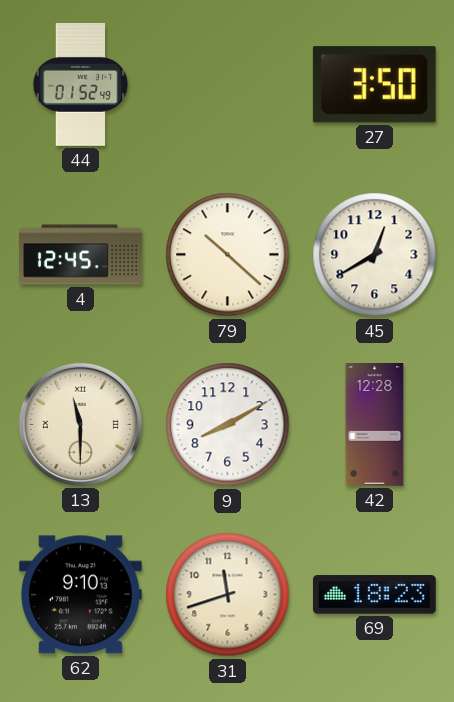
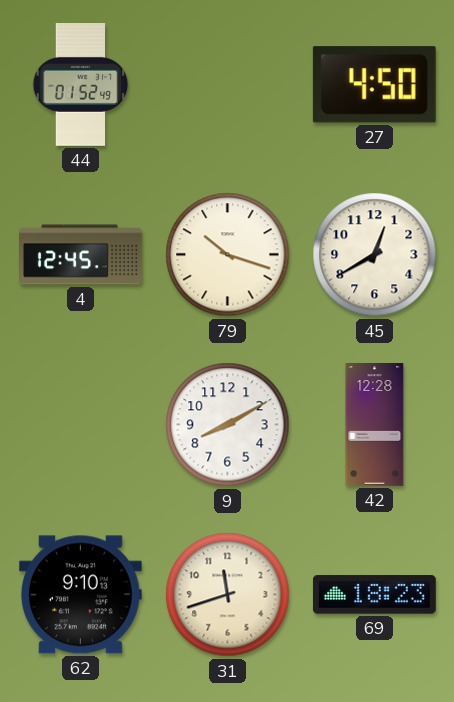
27: 3:50 -> 4:50 (374, 85)
79: 10:22 -> 10:18 (228, 255)
13: 11:30 -> none (80, 424)
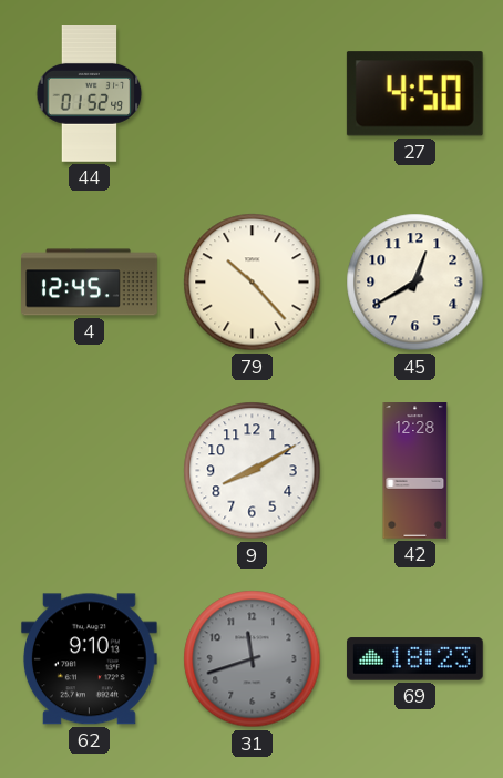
79: 10:18 -> 10:23 (253, 283)
31 dial: cream -> grey (253, 659)
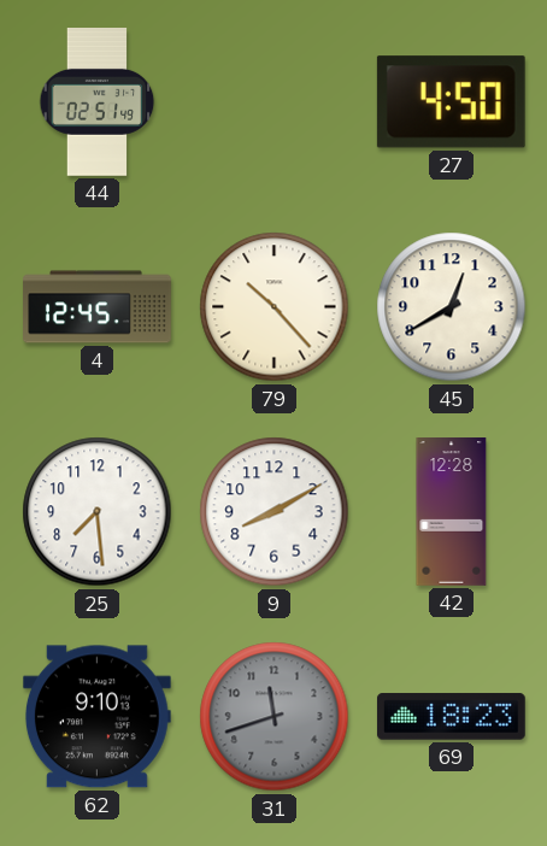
44: 01:52 -> 02:51 (98, 102)
25: none -> 7:29 (98, 512)
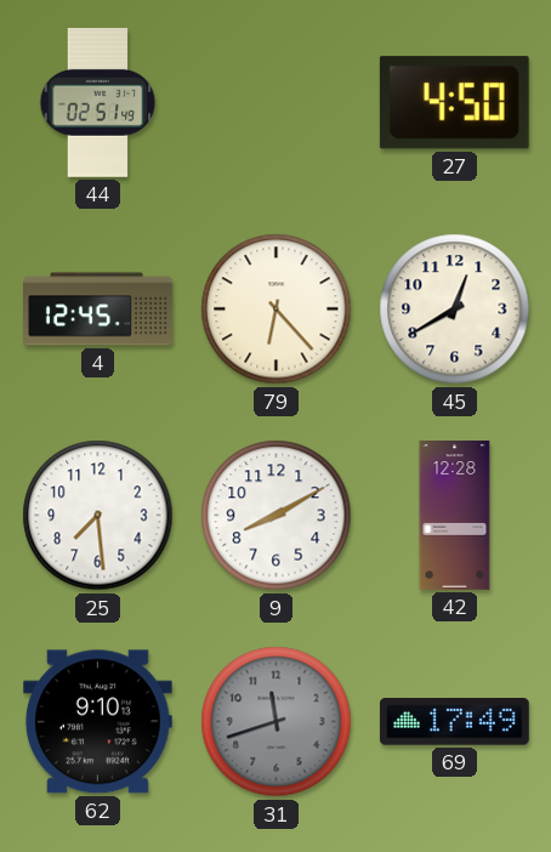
79: 10:23 -> 6:23 (277, 309)
69: 18:23 -> 17:49 (454, 722)
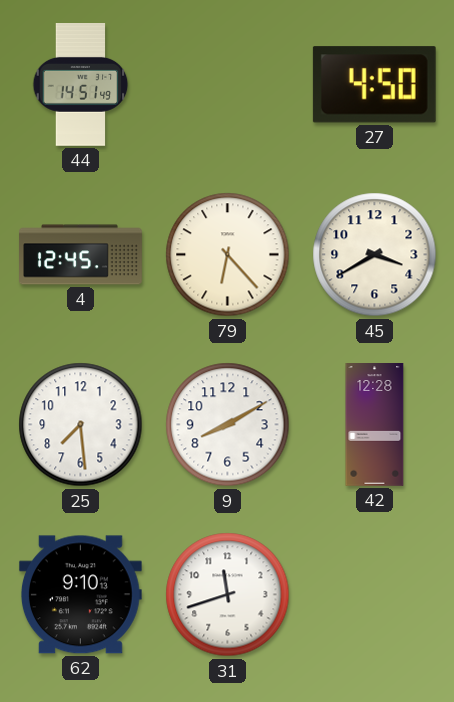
44: 02:51 -> 14:51 (81, 85)
45: 12:40 -> 3:40 (375, 255)
31 dial: grey -> white (228, 595)
69: 17:49 -> none (454, 722)
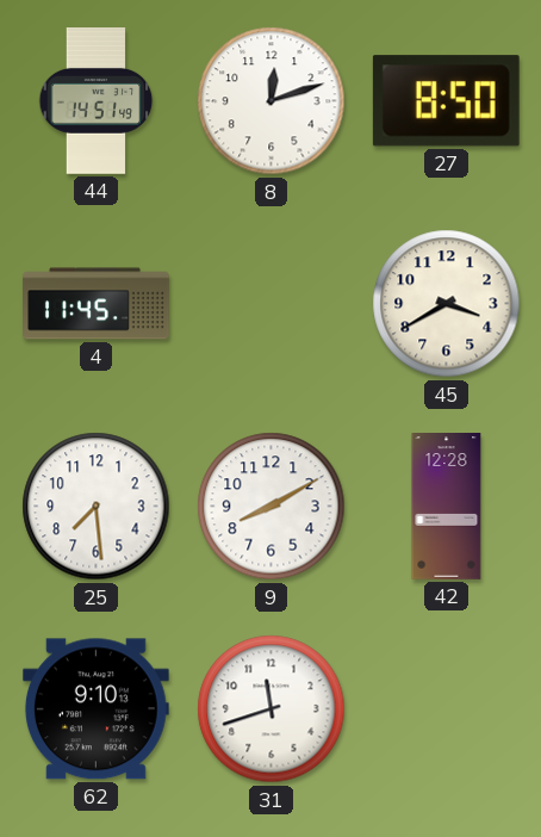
8: none -> 12:12 (272, 101)
27: 4:50 -> 8:50 (446, 101)
4: 12:45 -> 11:45 (97, 304)
79: 6:23 -> none (228, 255)
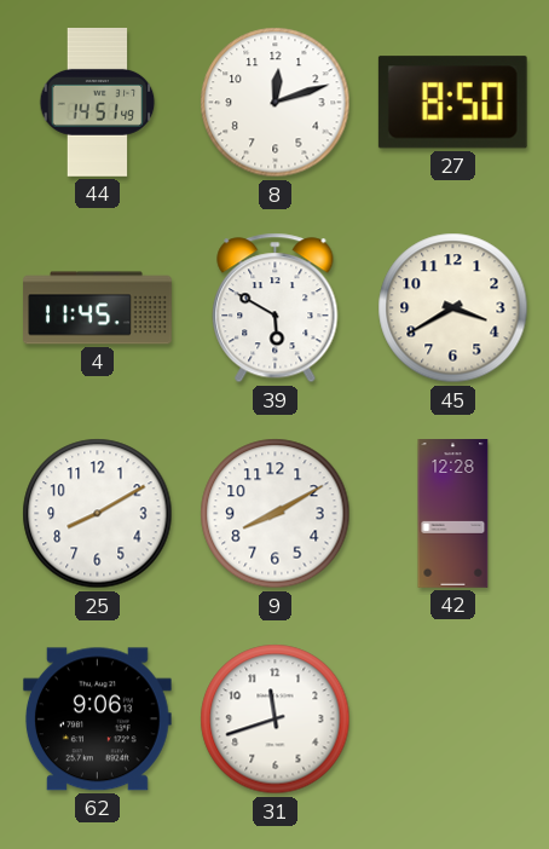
39: none -> 5:50 (276, 308)
25: 7:29 -> 8:10 (98, 514)
62: 9:10 -> 9:06 (97, 720)
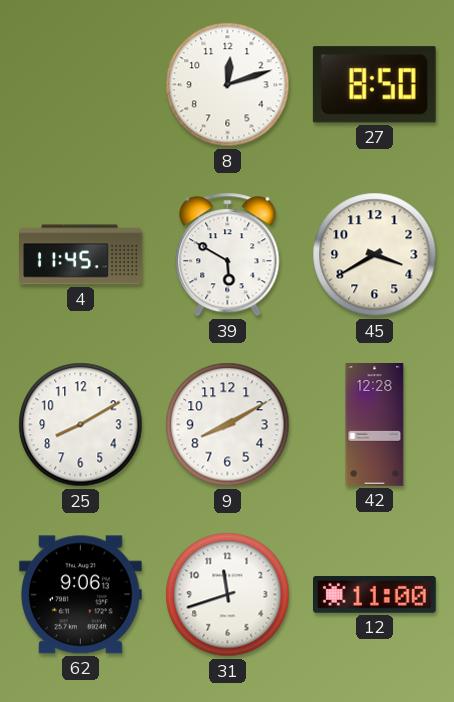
44: 14:51 -> none (98, 103)
12: none -> 11:00 (375, 595)
